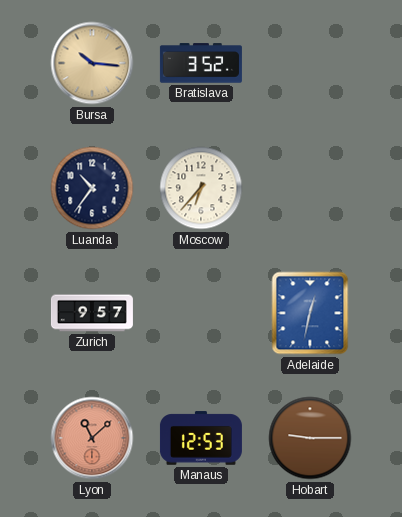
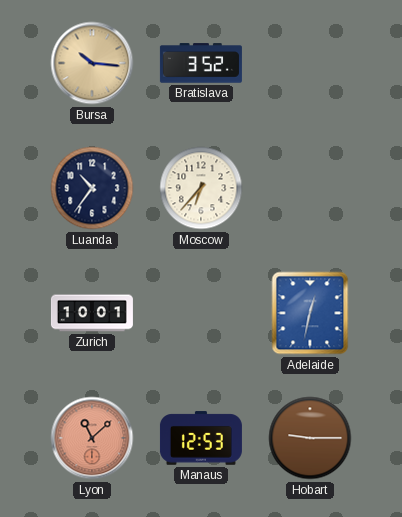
Zurich: 9:57 -> 10:01 (92, 313)
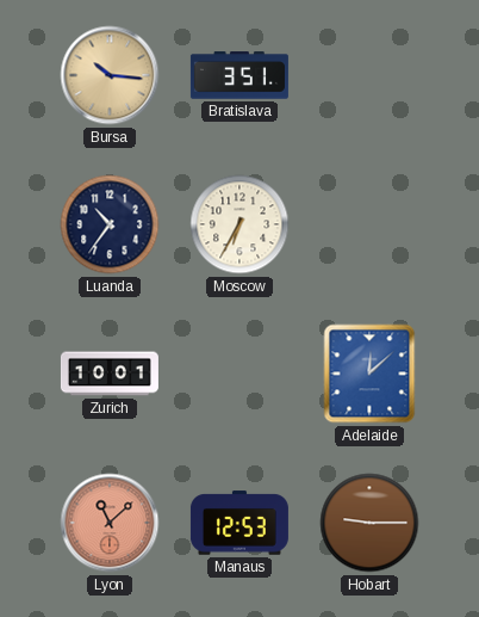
Bratislava: 3:52 -> 3:51 (240, 75)
Moscow: 6:37 -> 6:35 (240, 224)
Adelaide: 12:32 -> 12:08 (369, 374)
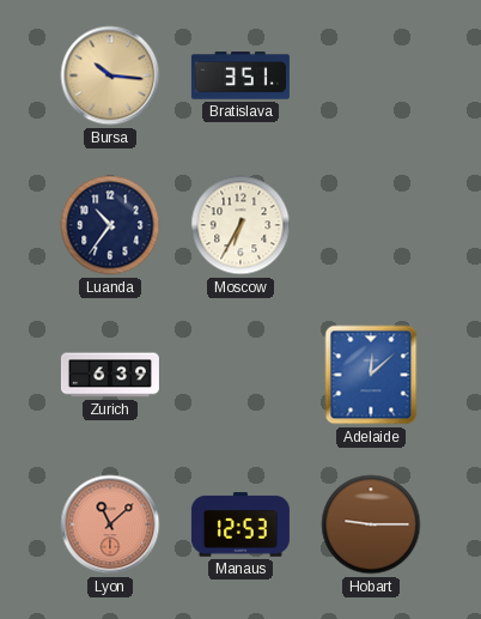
Zurich: 10:01 -> 6:39 (110, 375)
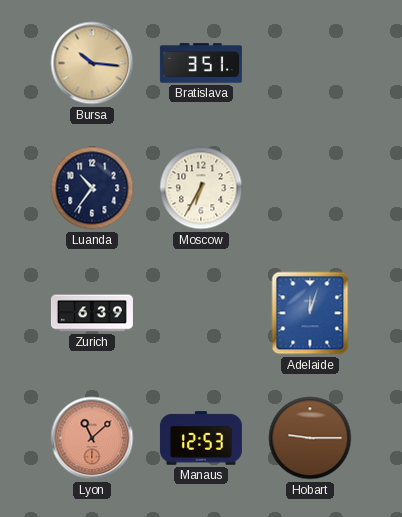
Adelaide: 12:08 -> 12:03 (310, 313)
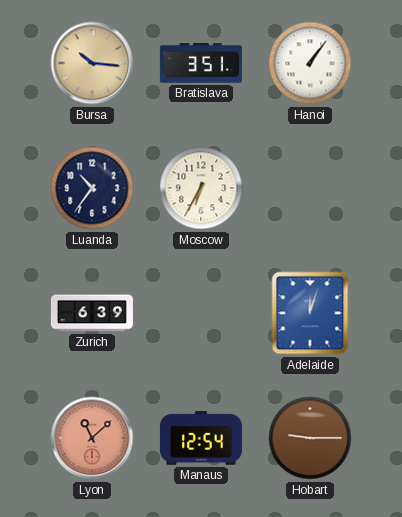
Hanoi: none -> 1:06 (310, 63)
Manaus: 12:53 -> 12:54 (201, 438)
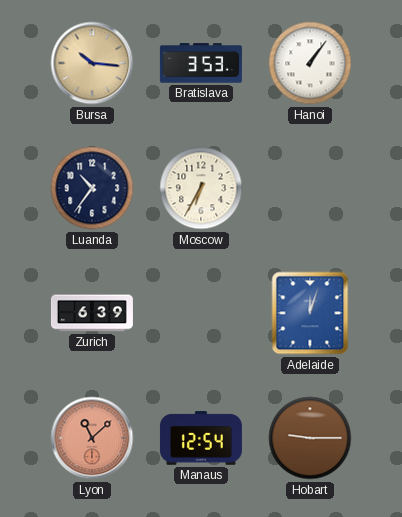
Bratislava: 3:51 -> 3:53 (201, 63)
